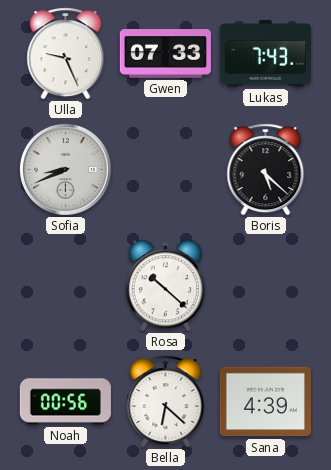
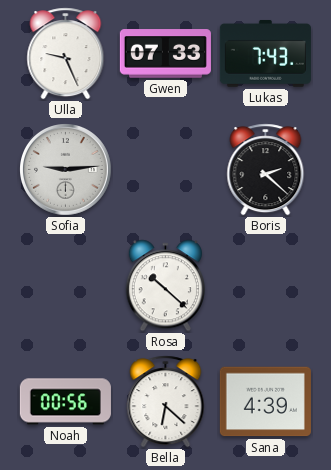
Sofia: 8:41 -> 9:14 (66, 170)
Boris: 5:22 -> 2:22 (266, 170)
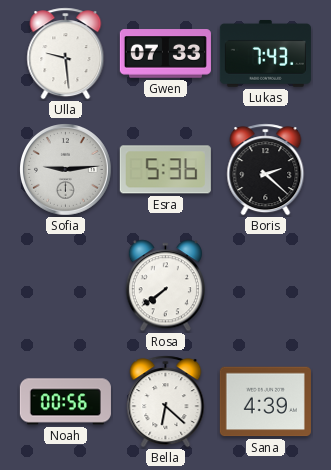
Ulla: 9:26 -> 9:29 (66, 54)
Esra: none -> 5:36 (165, 170)
Rosa: 10:22 -> 7:39 (165, 286)
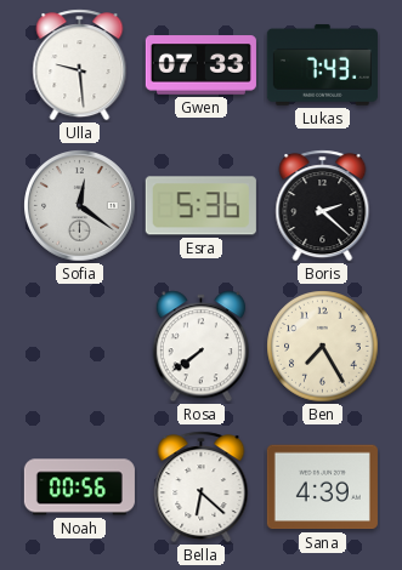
Sofia: 9:14 -> 12:21 (80, 206)
Ben: none -> 7:25 (323, 347)
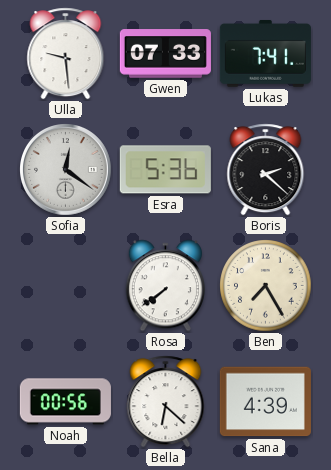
Lukas: 7:43 -> 7:41 (265, 53)
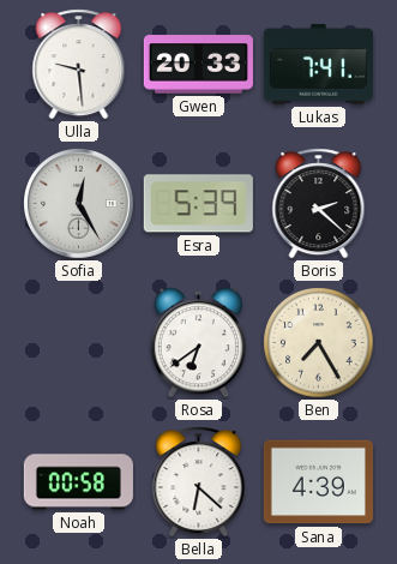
Gwen: 07:33 -> 20:33 (198, 65)
Sofia: 12:21 -> 12:25 (79, 204)
Esra: 5:36 -> 5:39 (198, 204)
Rosa: 7:39 -> 6:39 (198, 343)
Noah: 00:56 -> 00:58 (78, 482)
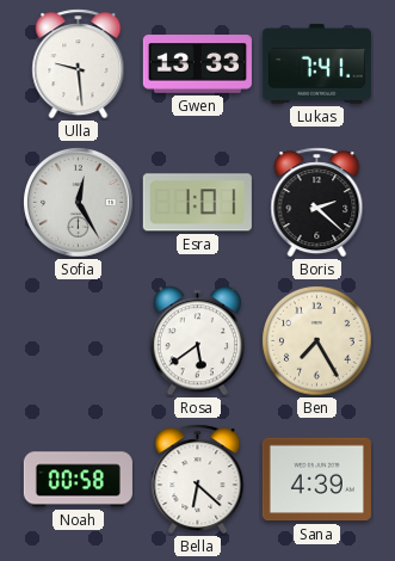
Gwen: 20:33 -> 13:33 (197, 64)
Esra: 5:39 -> 1:01 (197, 203)
Rosa: 6:39 -> 5:39 (197, 341)
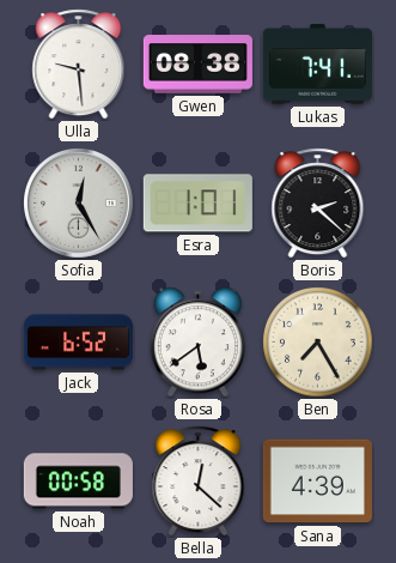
Gwen: 13:33 -> 08:38 (197, 65)
Jack: none -> 6:52 (78, 343)
Bella: 6:22 -> 12:22 (199, 482)
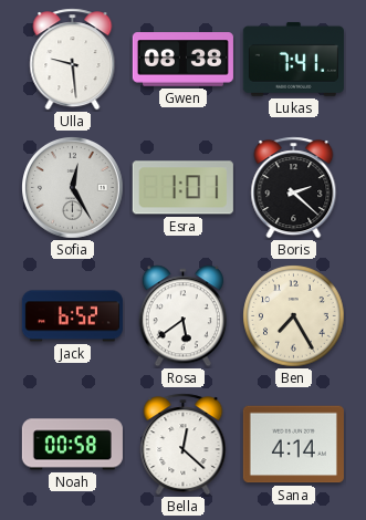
Sana: 4:39 -> 4:14 (293, 445)
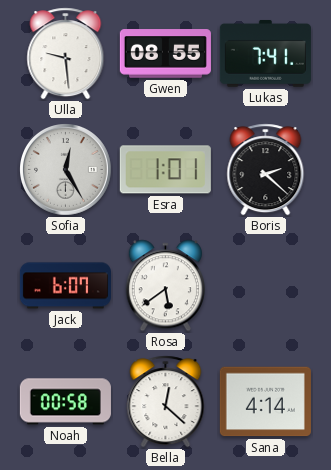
Gwen: 08:38 -> 08:55 (165, 54)
Jack: 6:52 -> 6:07 (65, 286)
Ben: 7:25 -> none (294, 316)
